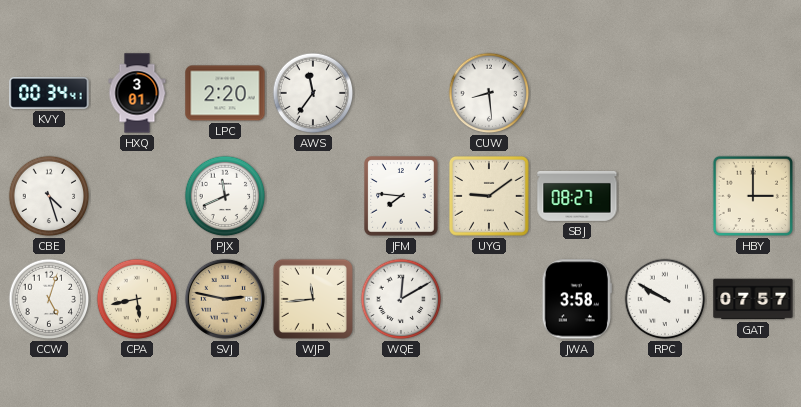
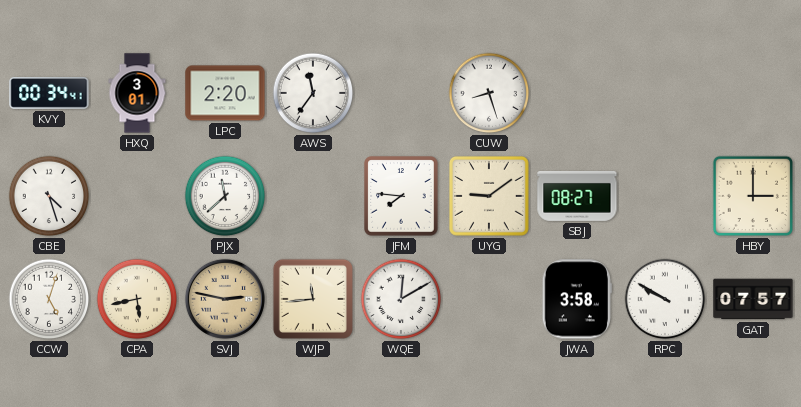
CUW: 8:29 -> 8:27 (489, 93)
PJX: 11:41 -> 11:38 (225, 196)
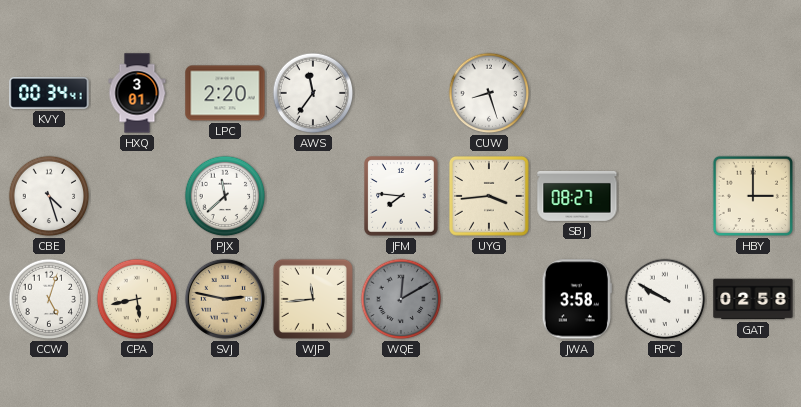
UYG: 9:09 -> 3:44 (489, 196)
WQE dial: white -> grey (401, 299)
GAT: 07:57 -> 02:58 (753, 299)
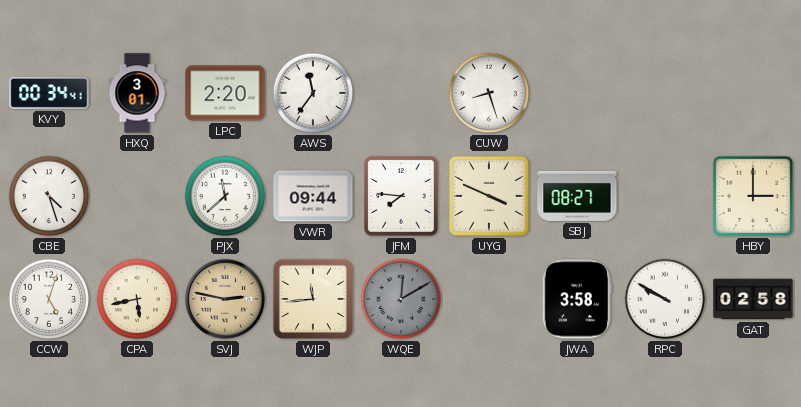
VWR: none -> 09:44 (313, 196)
UYG: 3:44 -> 3:49 (489, 196)
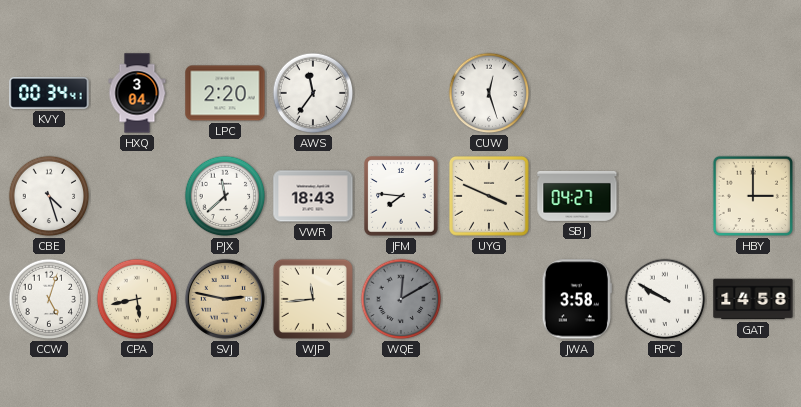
HXQ: 3:01 -> 3:04 (137, 93)
CUW: 8:27 -> 12:27 (489, 93)
VWR: 09:44 -> 18:43 (313, 196)
SBJ: 08:27 -> 04:27 (577, 196)
GAT: 02:58 -> 14:58 (753, 299)
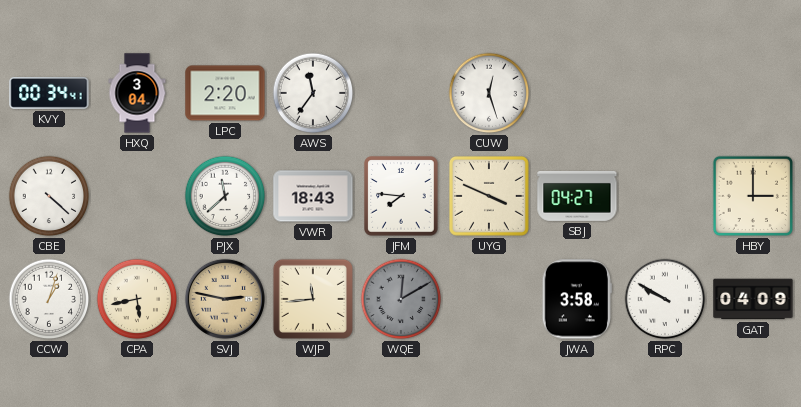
CBE: 4:27 -> 4:22 (49, 196)
CCW: 5:03 -> 1:03 (49, 299)
GAT: 14:58 -> 04:09 (753, 299)
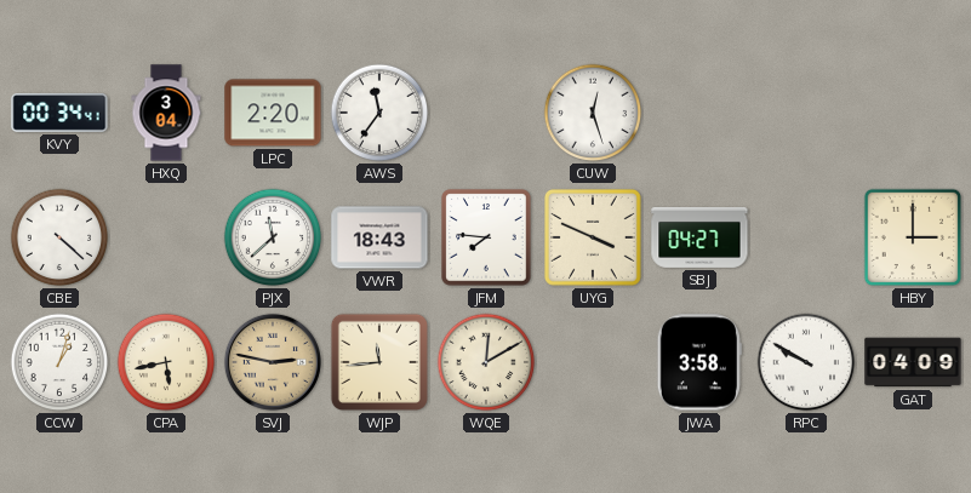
WQE dial: grey -> cream (486, 362)
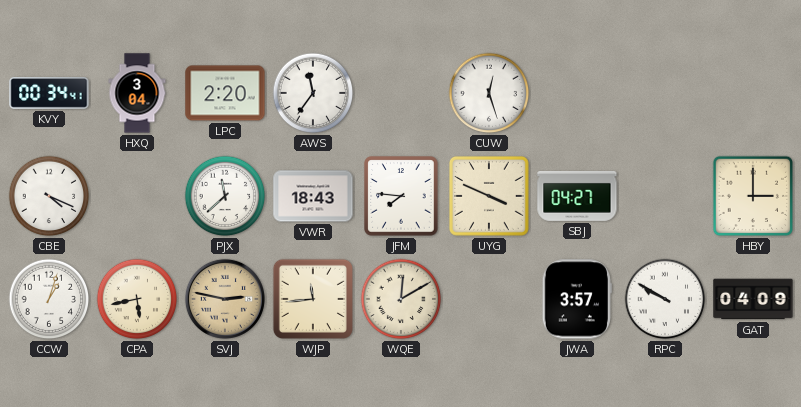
CBE: 4:22 -> 4:19 (49, 196)
JWA: 3:58 -> 3:57 (577, 299)
